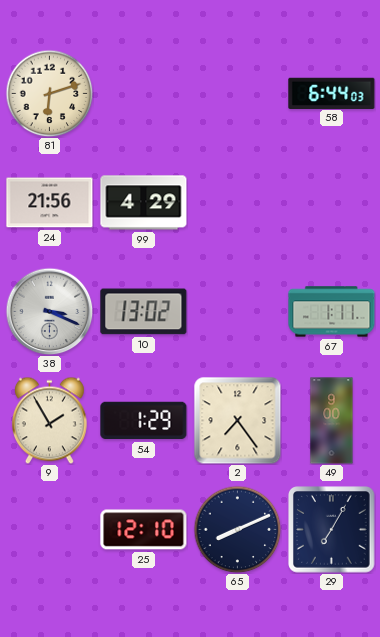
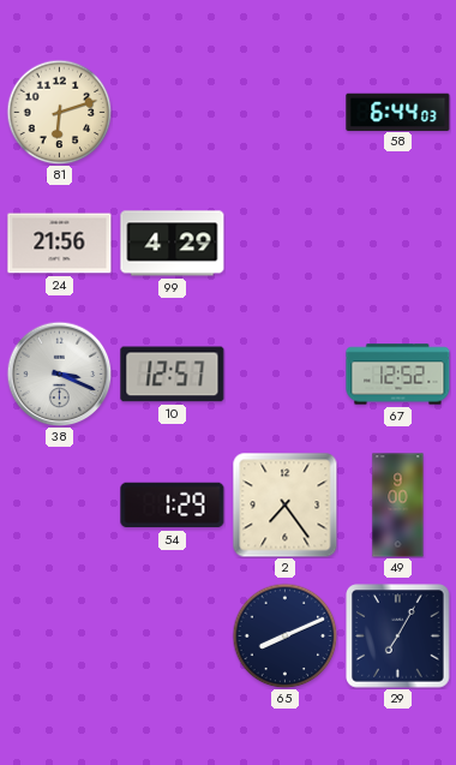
10: 13:02 -> 12:57 (173, 375)
67: 1:11 -> 12:52 (398, 375)
9: 1:55 -> none (49, 420)
25: 12:10 -> none (144, 530)
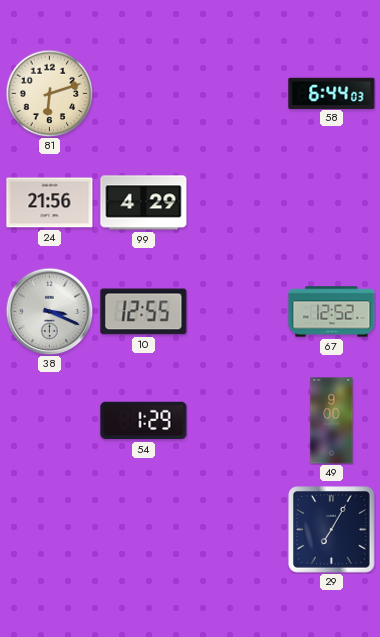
10: 12:57 -> 12:55 (144, 312)
2: 7:24 -> none (286, 506)
65: 8:11 -> none (284, 635)
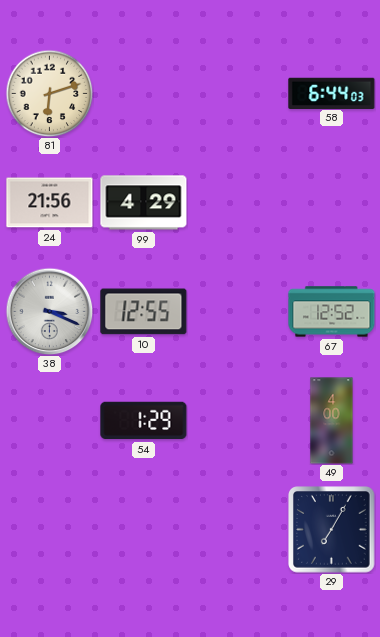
49: 9:00 -> 4:00 (332, 421)
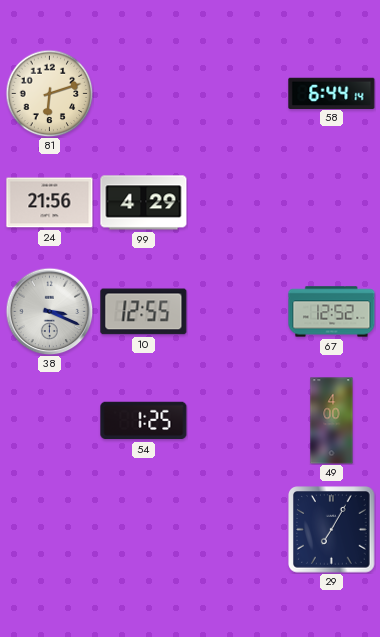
58: 6:44:03 -> 6:44:14 (332, 93)
54: 1:29 -> 1:25 (144, 421)
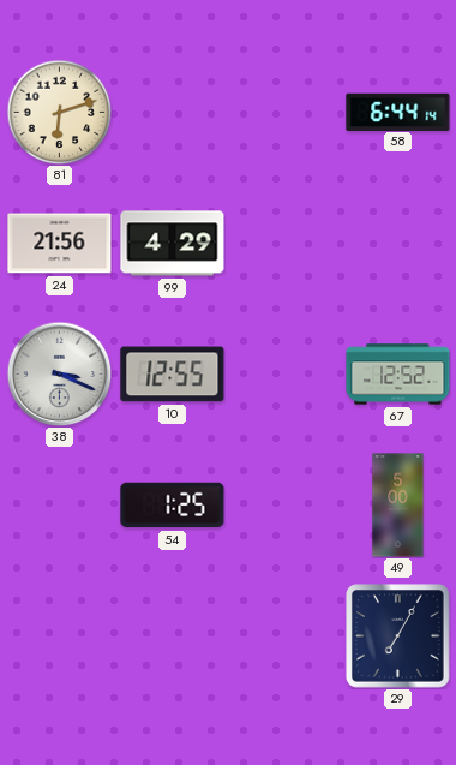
49: 4:00 -> 5:00 (398, 506)
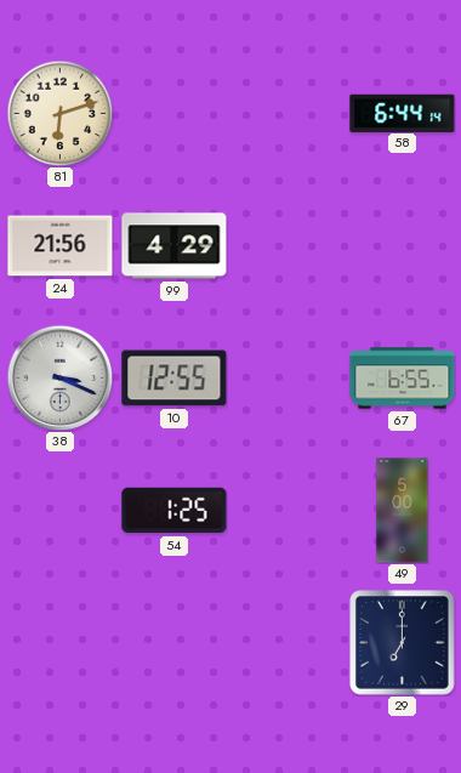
67: 12:52 -> 6:55 (403, 379)
29: 7:05 -> 7:00 (403, 643)
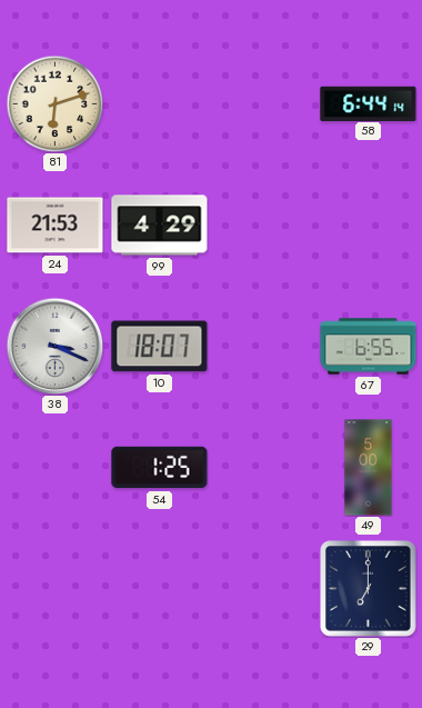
24: 21:56 -> 21:53 (56, 226)
10: 12:55 -> 18:07 (160, 347)
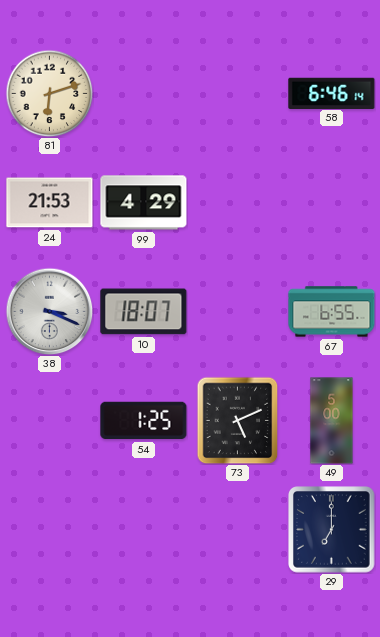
58: 6:44 -> 6:46 (332, 93)
73: none -> 5:11 (238, 420)
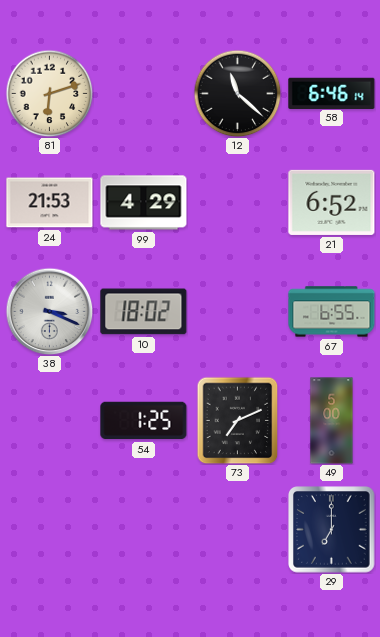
12: none -> 11:22 (237, 93)
21: none -> 6:52 (332, 202)
10: 18:07 -> 18:02 (144, 312)
73: 5:11 -> 7:11 (238, 420)
